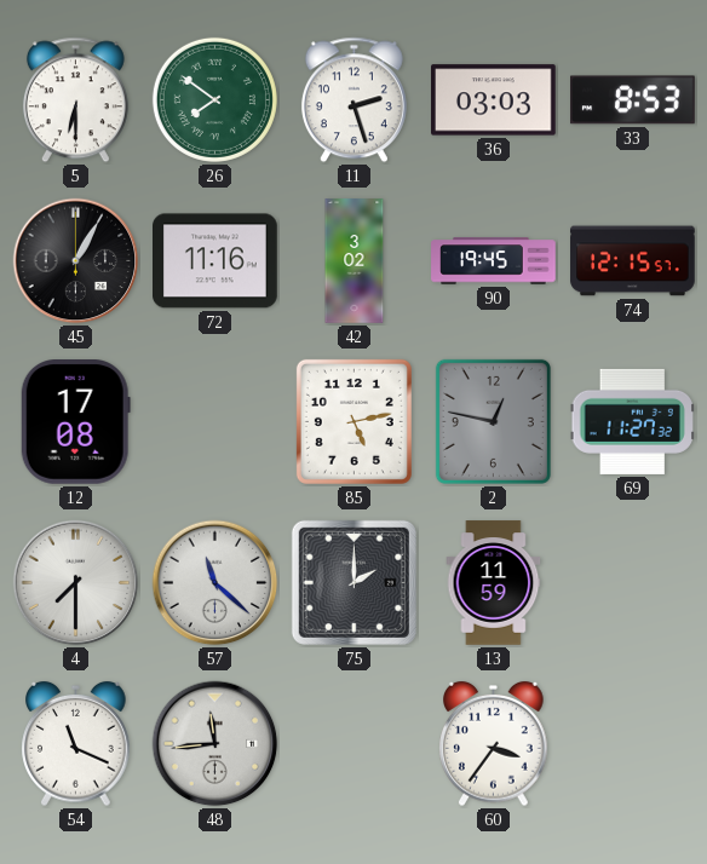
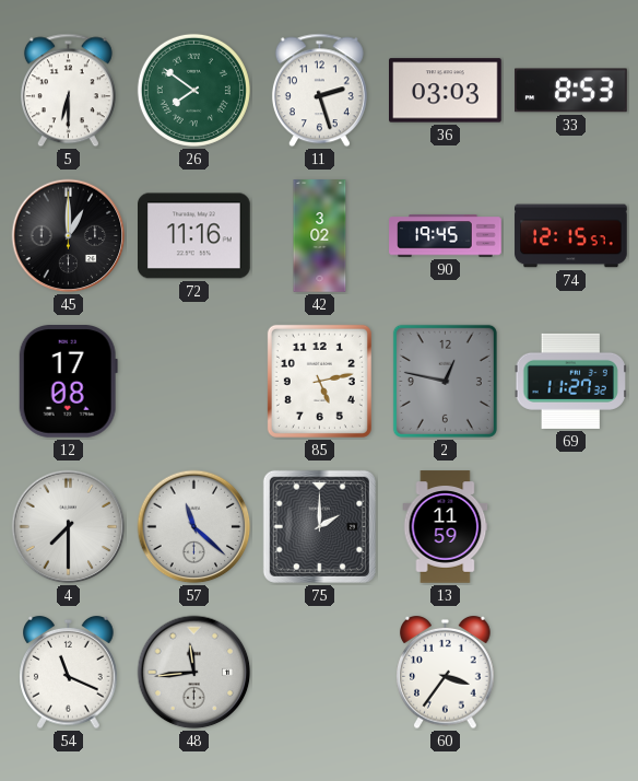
45: 1:05 -> 1:00 (69, 236)
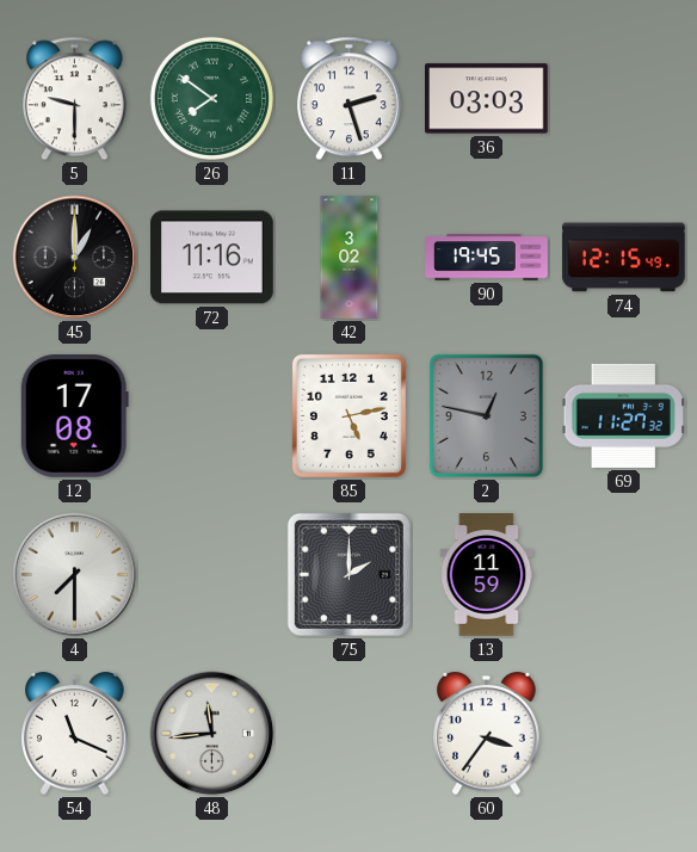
5: 6:30 -> 9:30 (74, 99)
33: 8:53 -> none (571, 91)
74: 12:15:57 -> 12:15:49 (624, 258)
57: 11:22 -> none (194, 527)
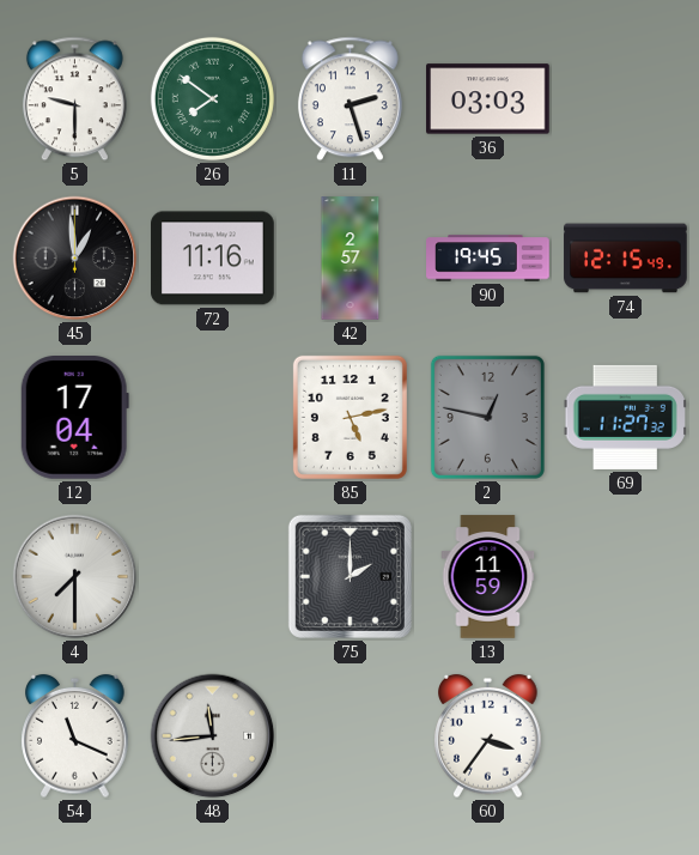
45: 1:00 -> 12:59 (75, 259)
42: 3:02 -> 2:57 (351, 259)
12: 17:08 -> 17:04 (74, 418)
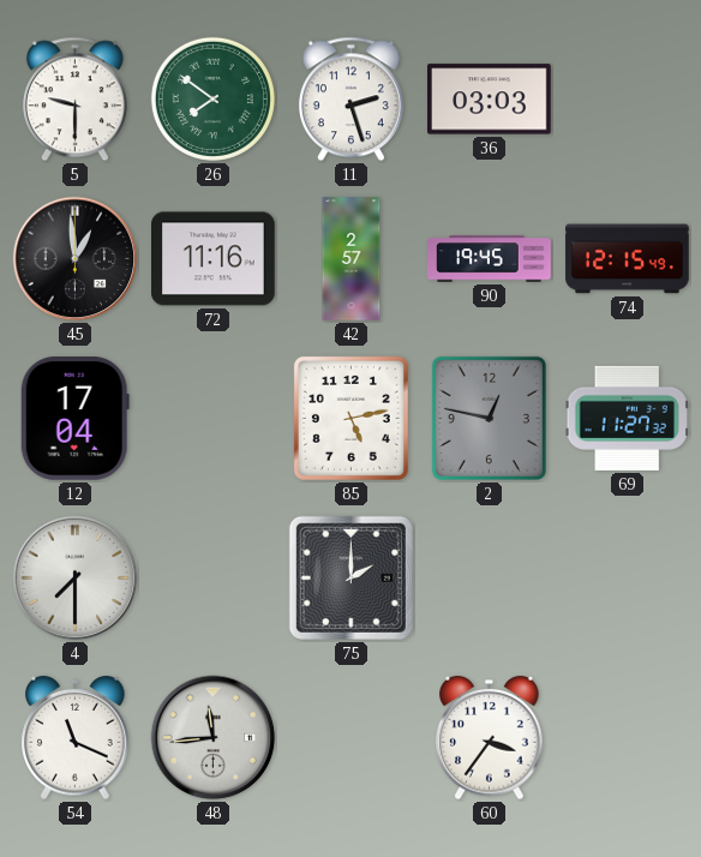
13: 11:59 -> none (488, 577)
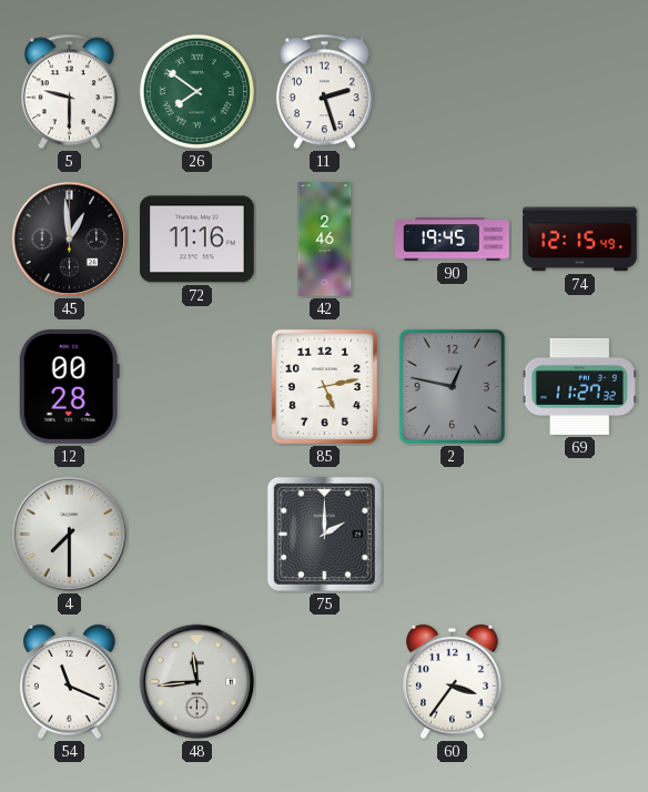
36: 03:03 -> none (490, 100)
42: 2:57 -> 2:46 (325, 240)
12: 17:04 -> 00:28 (69, 387)
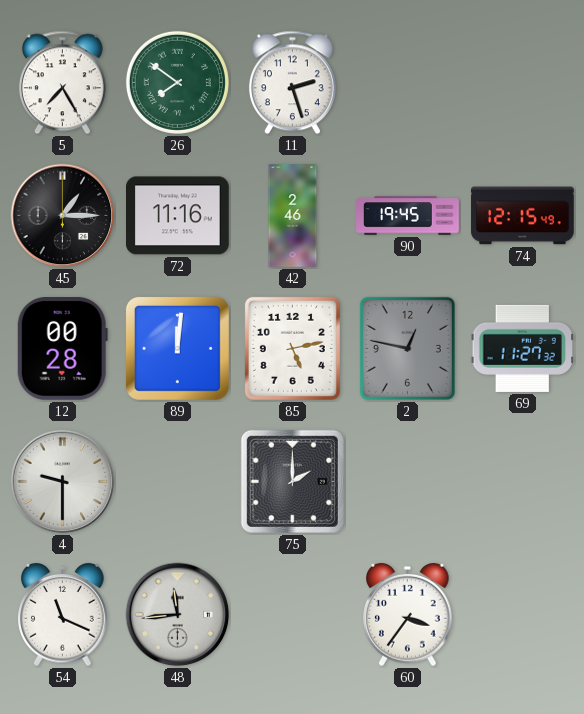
5: 9:30 -> 7:25 (62, 83)
45: 12:59 -> 1:15 (63, 216)
89: none -> 12:01 (177, 348)
4: 7:30 -> 9:30 (63, 482)
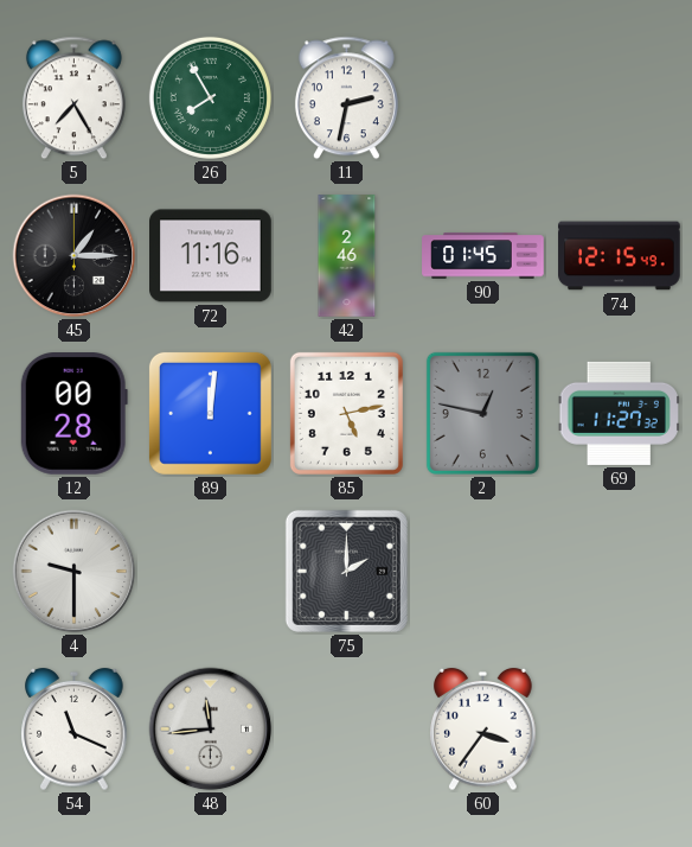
26: 7:51 -> 7:55 (210, 97)
11: 2:27 -> 2:32 (346, 98)
90: 19:45 -> 01:45 (483, 256)
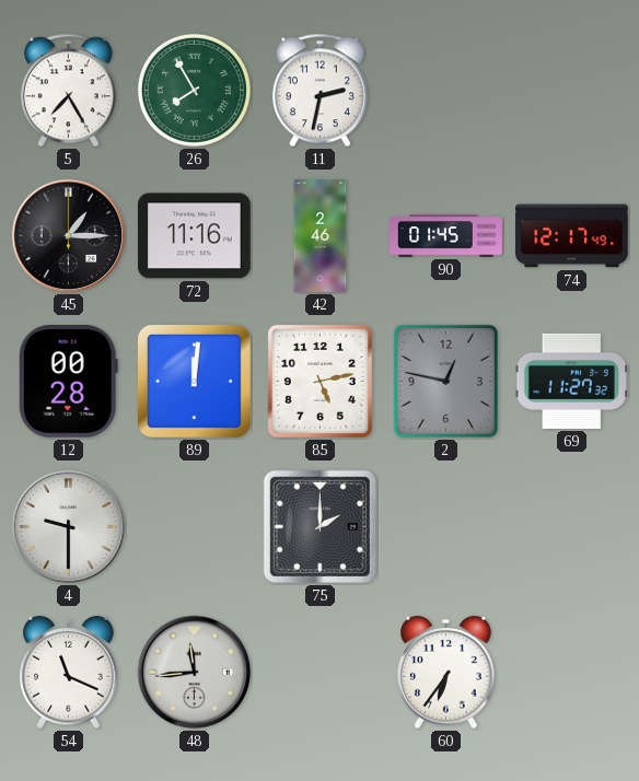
74: 12:15 -> 12:17 (572, 236)
60: 3:36 -> 6:36 (446, 673)
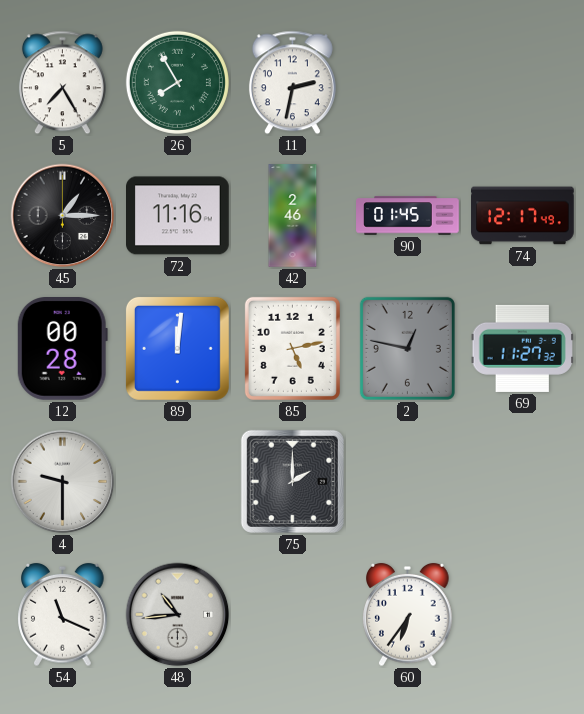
48: 11:44 -> 10:44 (178, 615)
